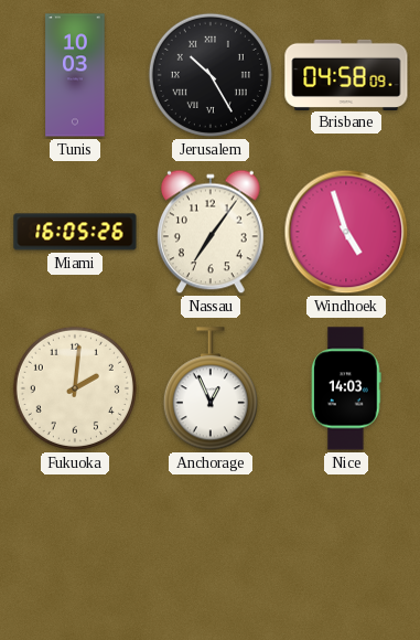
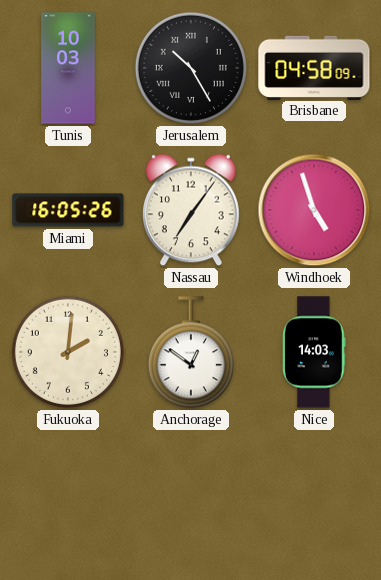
Anchorage: 12:56 -> 12:51 (191, 353)
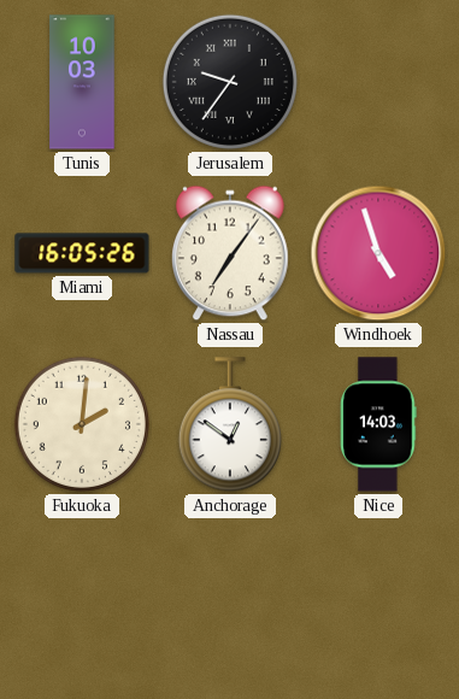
Jerusalem: 10:25 -> 9:36 (230, 82)
Brisbane: 04:58 -> none (314, 67)
